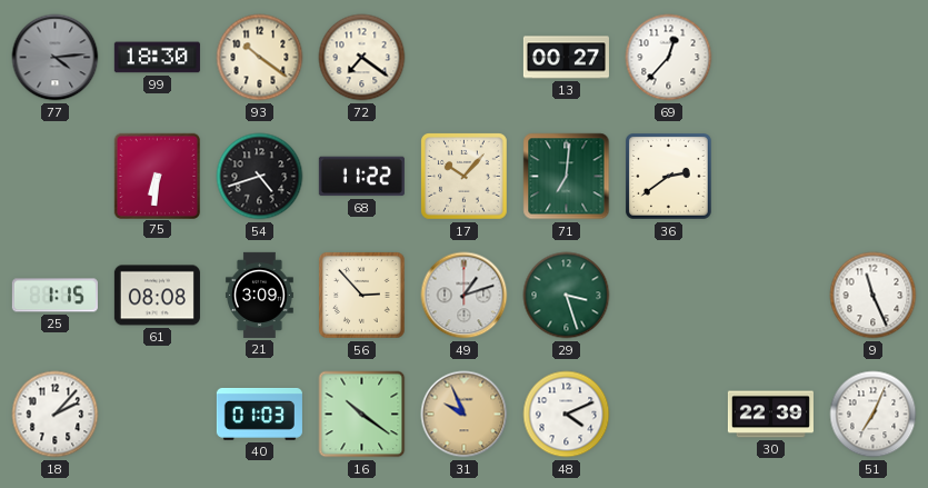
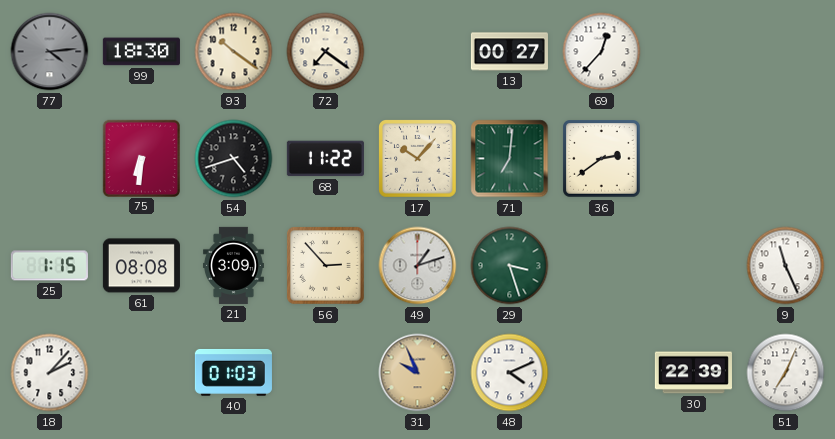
16: 10:21 -> none (362, 415)
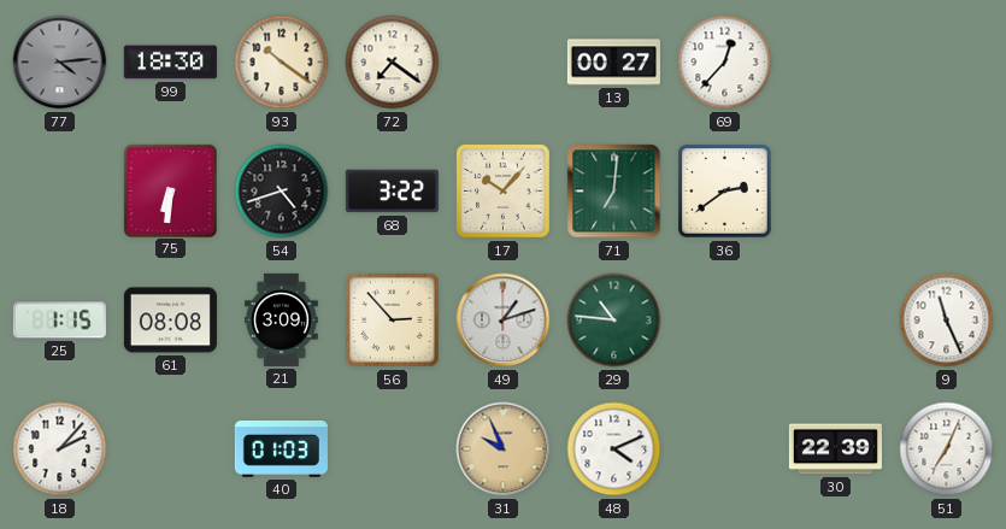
68: 11:22 -> 3:22 (392, 192)
29: 3:27 -> 10:46 (614, 321)
